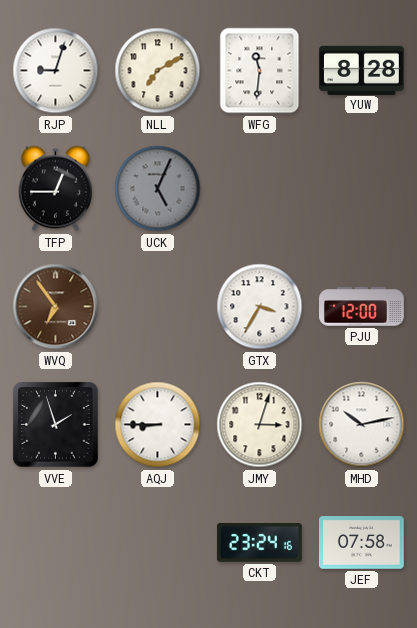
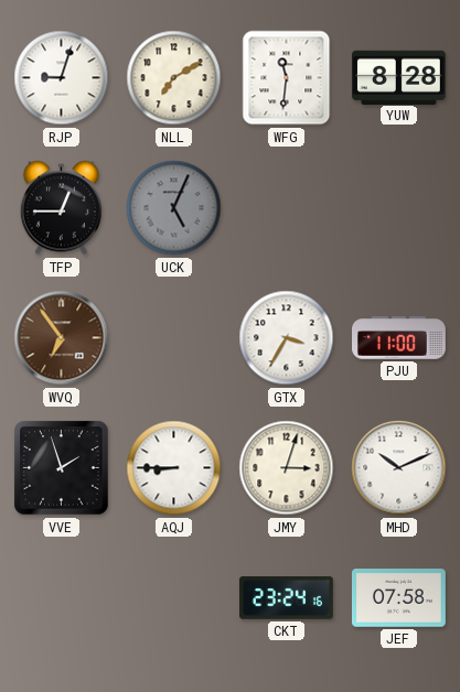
PJU: 12:00 -> 11:00 (399, 338)
MHD: 10:13 -> 10:11 (399, 468)
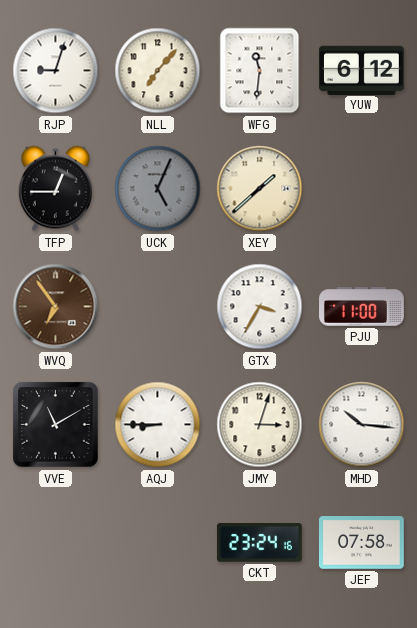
NLL: 7:10 -> 7:07 (158, 71)
YUW: 8:28 -> 6:12 (362, 70)
XEY: none -> 1:38 (260, 189)
VVE: 1:57 -> 11:10 (56, 425)
MHD: 10:11 -> 10:16 (362, 425)
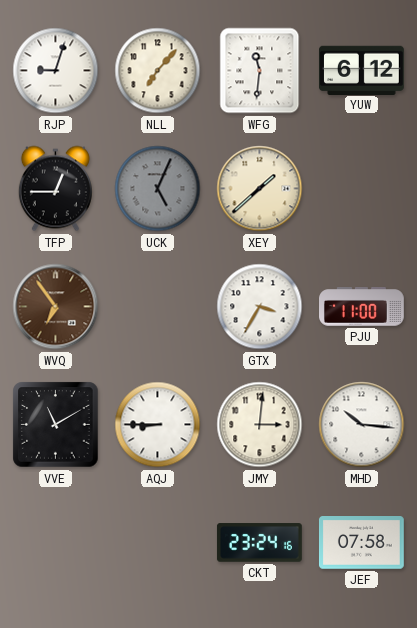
JMY: 3:03 -> 3:01 (260, 425)
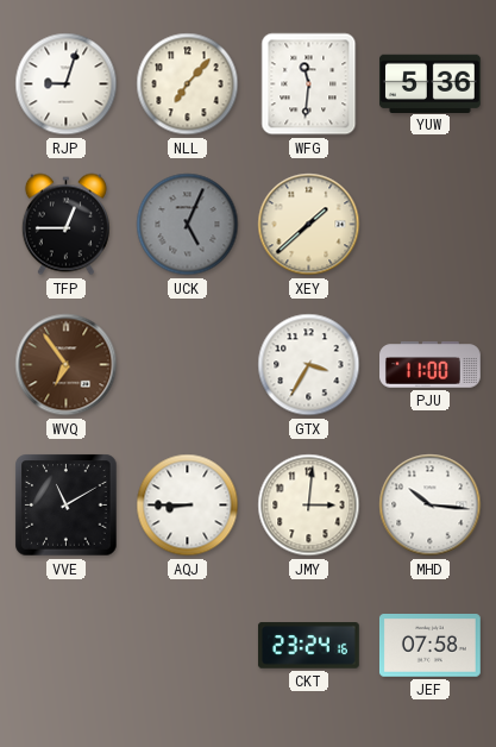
YUW: 6:12 -> 5:36 (431, 83)
